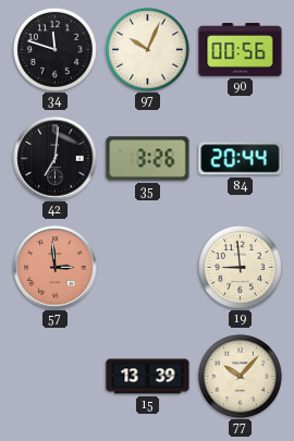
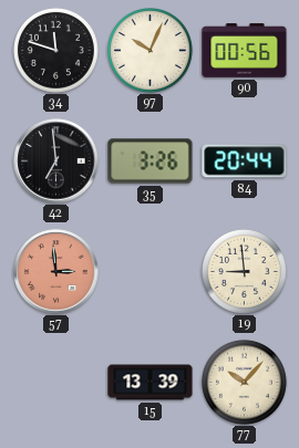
42: 7:01 -> 6:59 (56, 162)
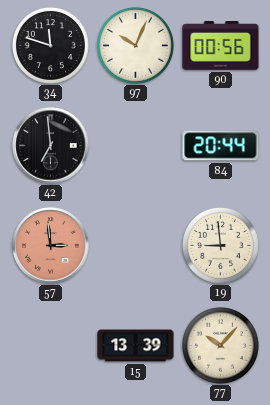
35: 3:26 -> none (151, 162)
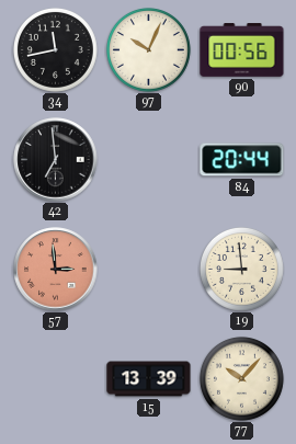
34: 11:48 -> 11:43 (55, 49)
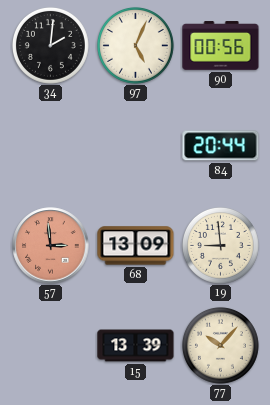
34: 11:43 -> 2:01 (50, 45)
97: 10:04 -> 5:04 (135, 45)
42: 6:59 -> none (56, 160)
68: none -> 13:09 (136, 246)
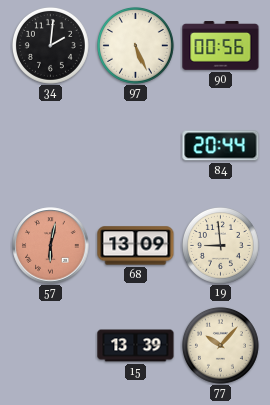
97: 5:04 -> 5:26 (135, 45)
57: 2:59 -> 6:02 (51, 246)
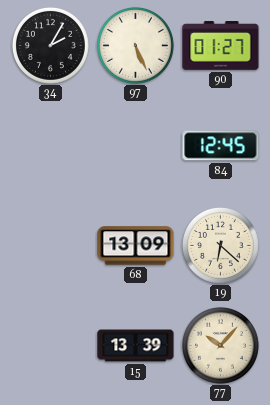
34: 2:01 -> 2:05 (50, 45)
90: 00:56 -> 01:27 (221, 46)
84: 20:44 -> 12:45 (221, 146)
57: 6:02 -> none (51, 246)
19: 8:59 -> 6:22 (220, 245)
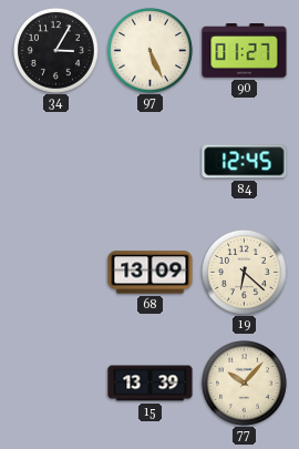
34: 2:05 -> 3:05 (55, 50)
